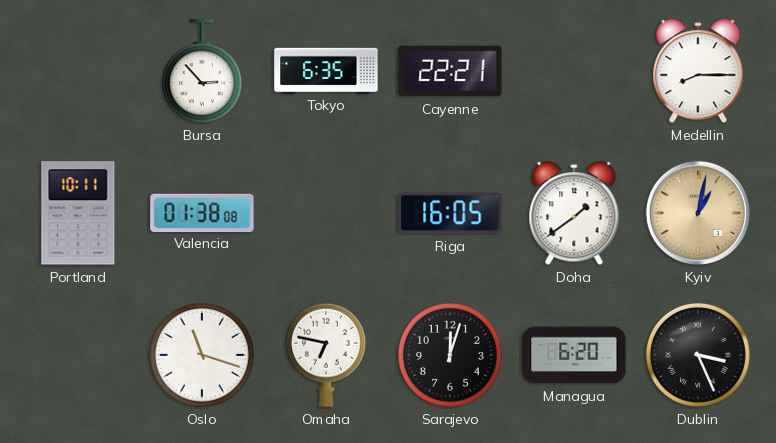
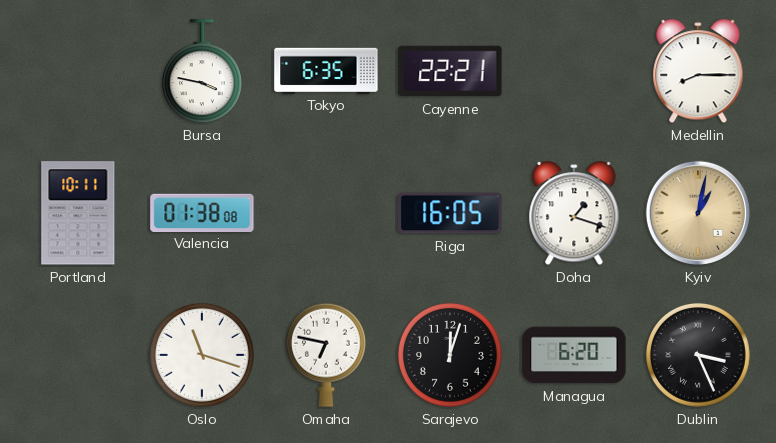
Bursa: 2:53 -> 3:47 (202, 72)
Doha: 1:39 -> 1:18 (574, 214)
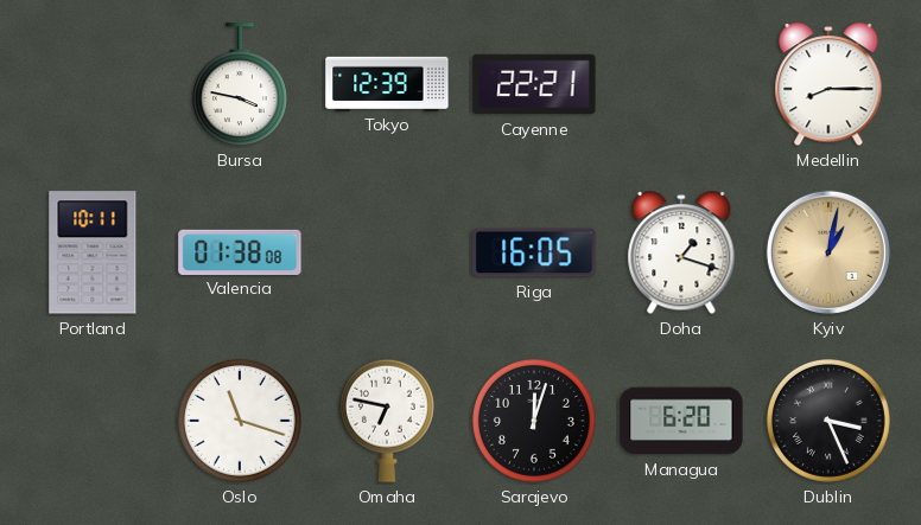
Tokyo: 6:35 -> 12:39 (387, 83)
